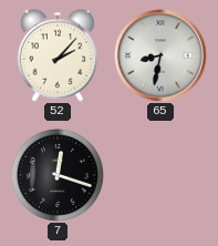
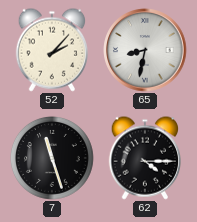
7: 12:18 -> 11:27 (52, 158)
62: none -> 4:15 (144, 158)
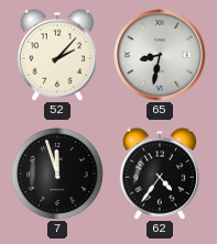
7: 11:27 -> 11:57 (57, 174)
62: 4:15 -> 4:36 (159, 174)
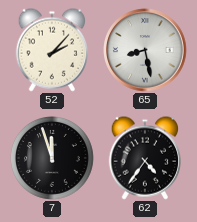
65: 8:32 -> 8:28 (145, 50)
